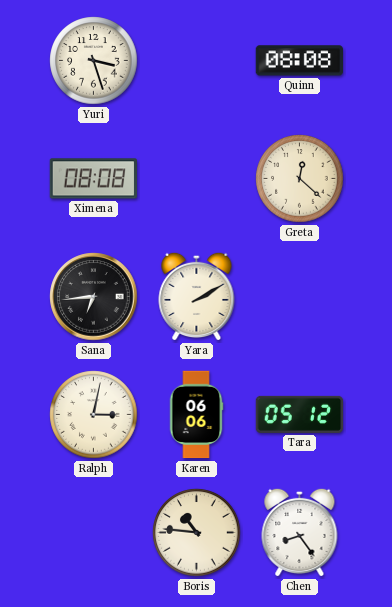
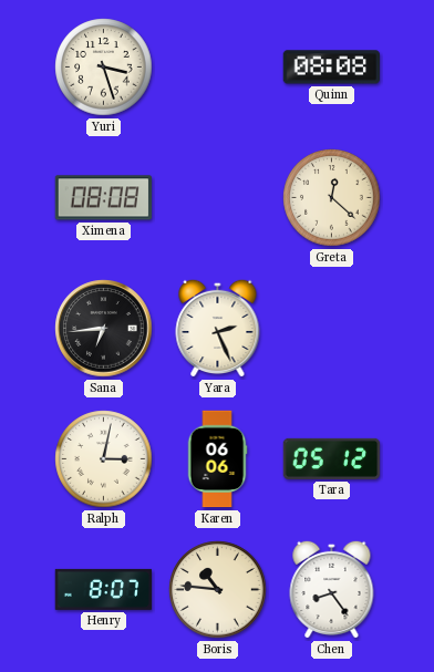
Yara: 2:10 -> 2:26 (218, 328)
Henry: none -> 8:07 (104, 589)
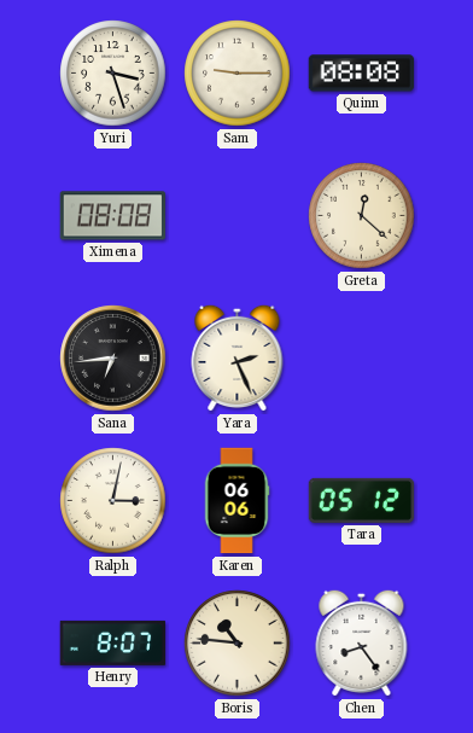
Sam: none -> 9:15 (238, 74)
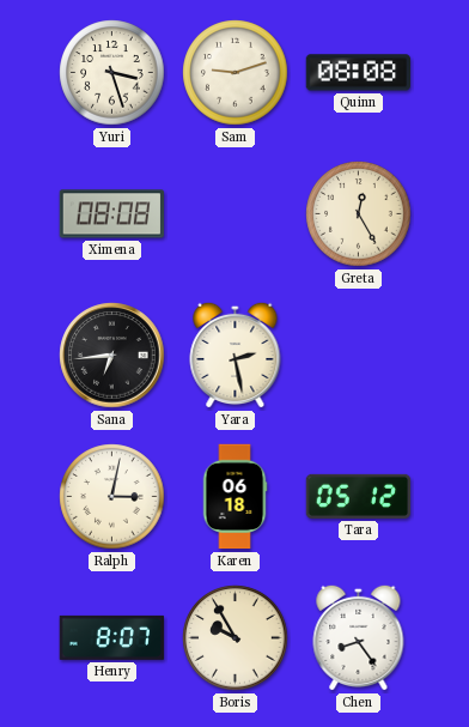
Sam: 9:15 -> 9:12 (236, 73)
Greta: 12:22 -> 12:25 (359, 214)
Yara: 2:26 -> 2:28 (236, 355)
Karen: 06:06 -> 06:18 (234, 497)
Boris: 10:46 -> 9:55 (236, 638)
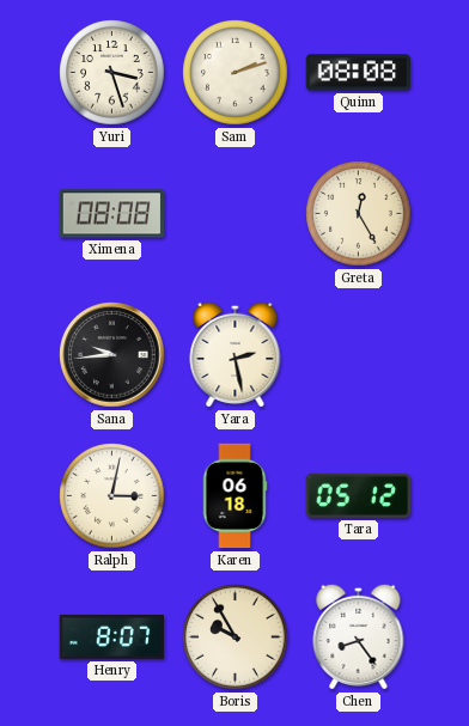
Sam: 9:12 -> 2:12 (236, 73)
Sana: 6:44 -> 9:44 (112, 355)
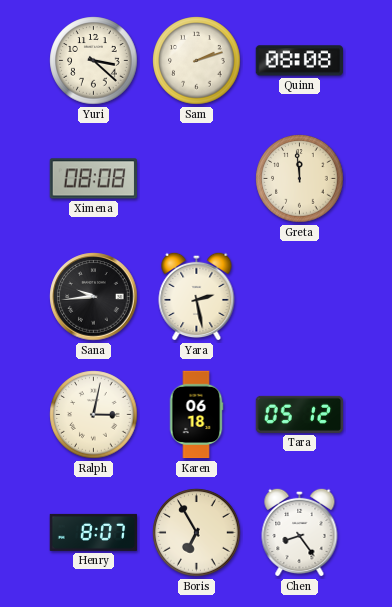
Yuri: 3:27 -> 3:22 (94, 61)
Greta: 12:25 -> 11:59 (300, 179)
Boris: 9:55 -> 6:55 (197, 533)
